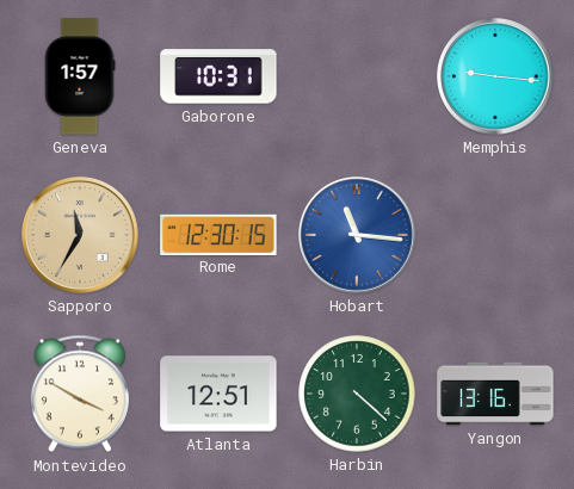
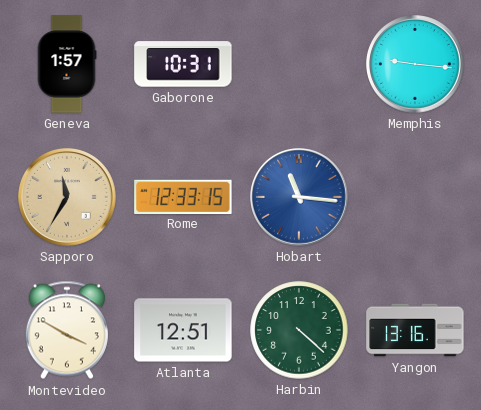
Rome: 12:30 -> 12:33 (183, 196)
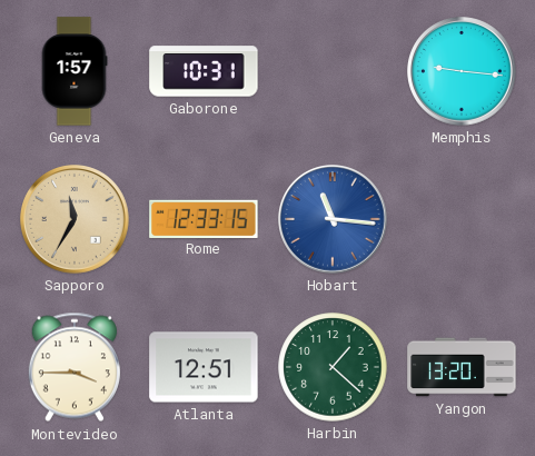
Montevideo: 3:50 -> 3:45 (75, 367)
Harbin: 4:22 -> 1:22 (333, 367)
Yangon: 13:16 -> 13:20 (462, 367)
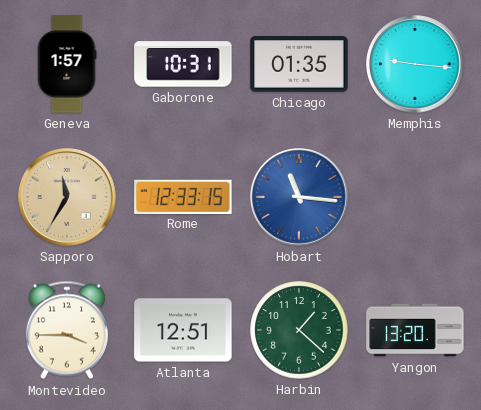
Chicago: none -> 01:35 (299, 64)
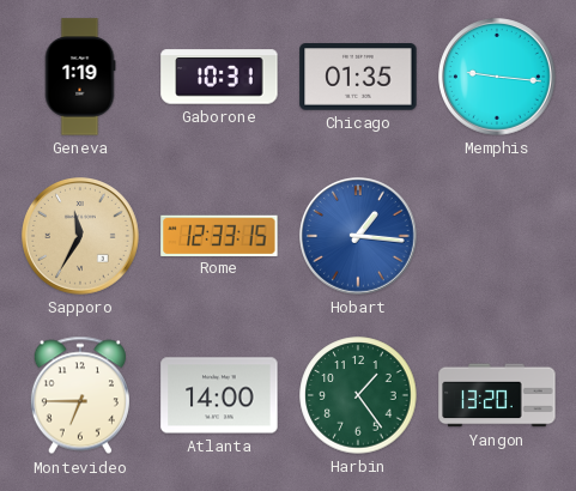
Geneva: 1:57 -> 1:19 (80, 77)
Hobart: 11:16 -> 1:16 (359, 237)
Montevideo: 3:45 -> 6:45 (80, 395)
Atlanta: 12:51 -> 14:00 (219, 395)
Harbin: 1:22 -> 1:24 (358, 395)
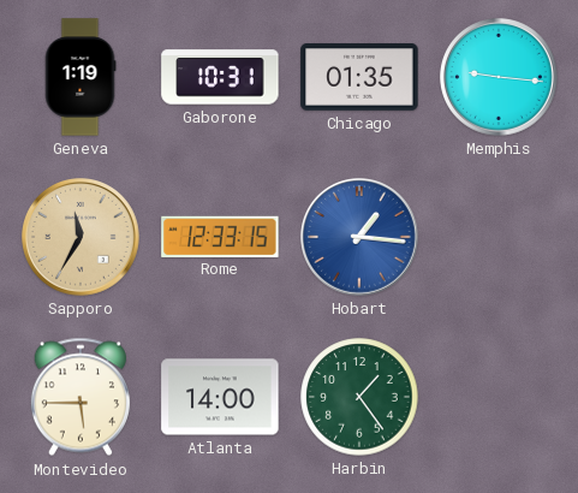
Montevideo: 6:45 -> 5:45 (81, 397)
Yangon: 13:20 -> none (497, 395)
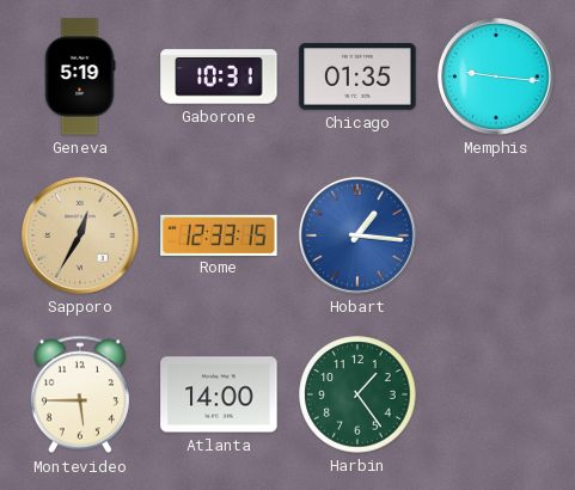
Geneva: 1:19 -> 5:19 (80, 76)
Sapporo: 11:35 -> 12:35 (81, 237)
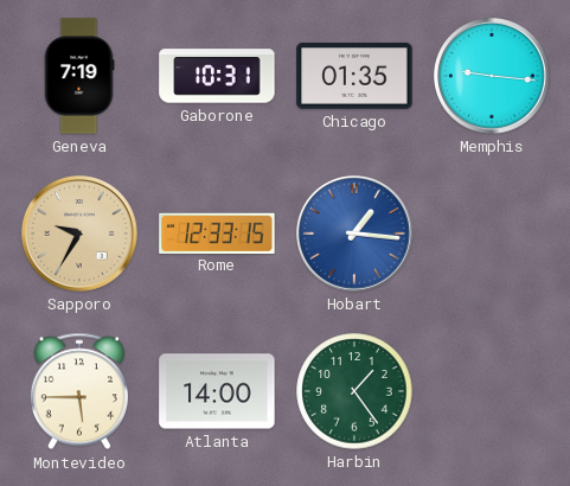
Geneva: 5:19 -> 7:19 (79, 76)
Sapporo: 12:35 -> 9:35 (81, 235)
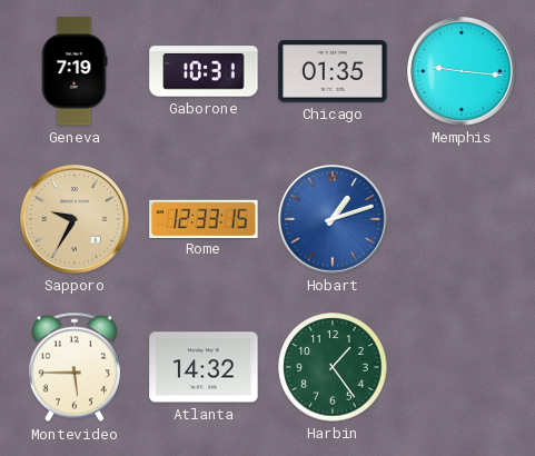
Hobart: 1:16 -> 1:12 (334, 220)
Atlanta: 14:00 -> 14:32 (204, 367)
